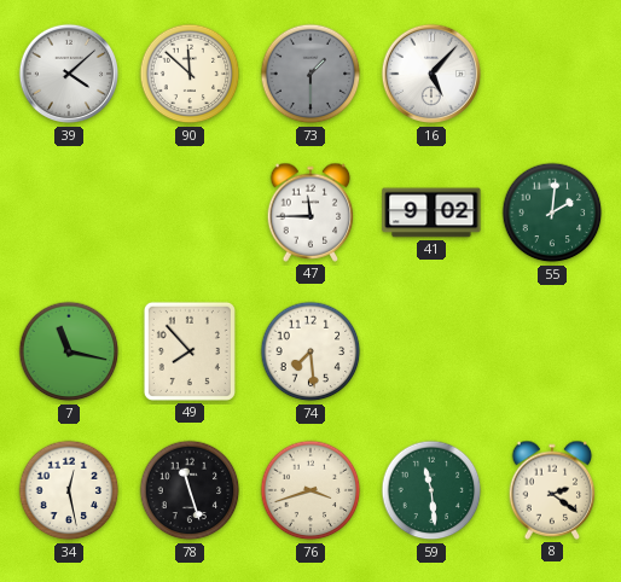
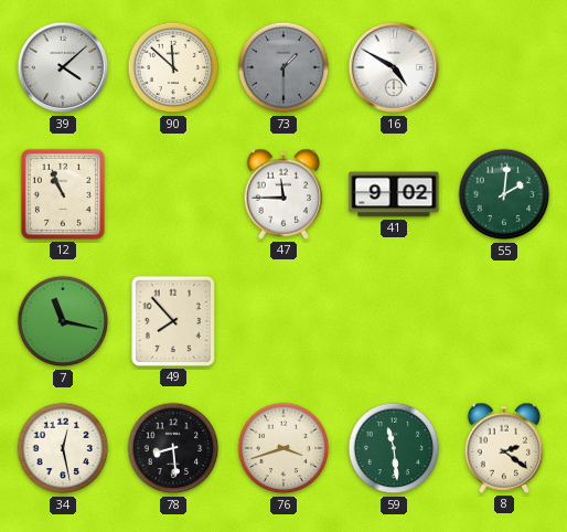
16: 5:07 -> 4:50 (394, 67)
12: none -> 10:56 (63, 194)
74: 7:29 -> none (310, 351)
78: 11:27 -> 8:29 (173, 448)
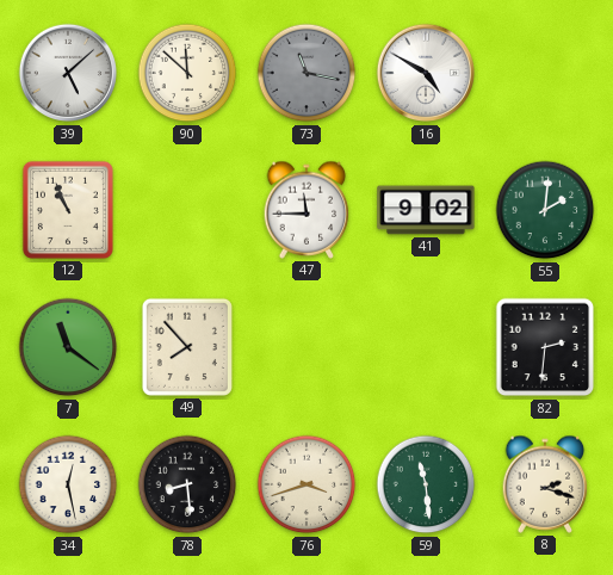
39: 4:08 -> 5:08 (68, 73)
73: 1:30 -> 11:17 (306, 73)
7: 11:17 -> 11:21 (68, 347)
82: none -> 2:31 (545, 347)
8: 2:21 -> 2:18 (545, 484)
